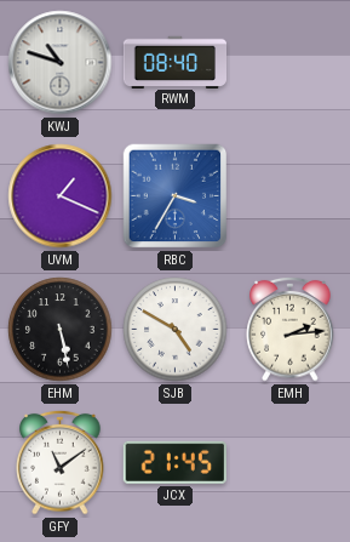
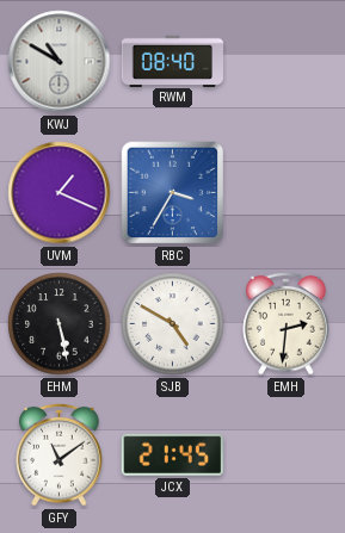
KWJ: 10:48 -> 10:50 (60, 62)
EMH: 2:14 -> 2:31 (287, 323)
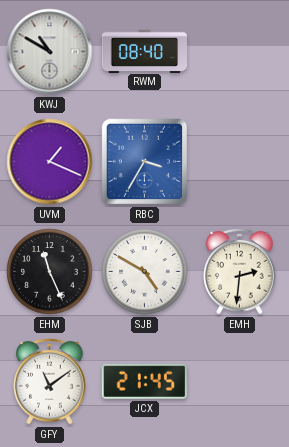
EHM: 5:28 -> 11:26 (50, 272)
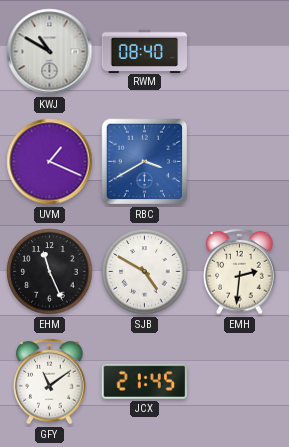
RBC: 3:35 -> 3:40 (145, 162)
